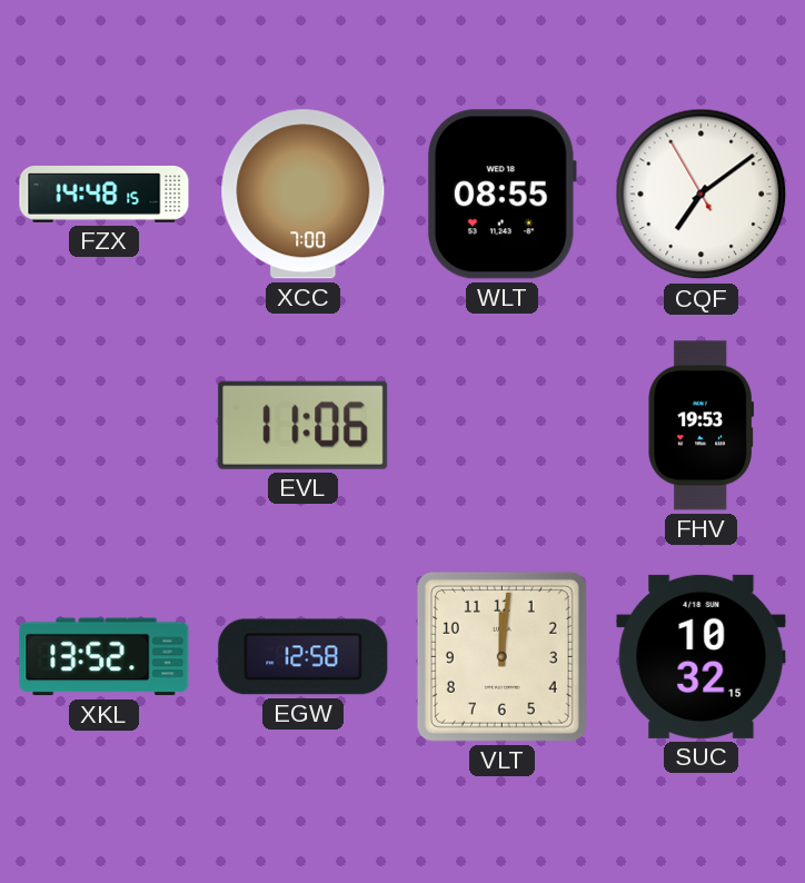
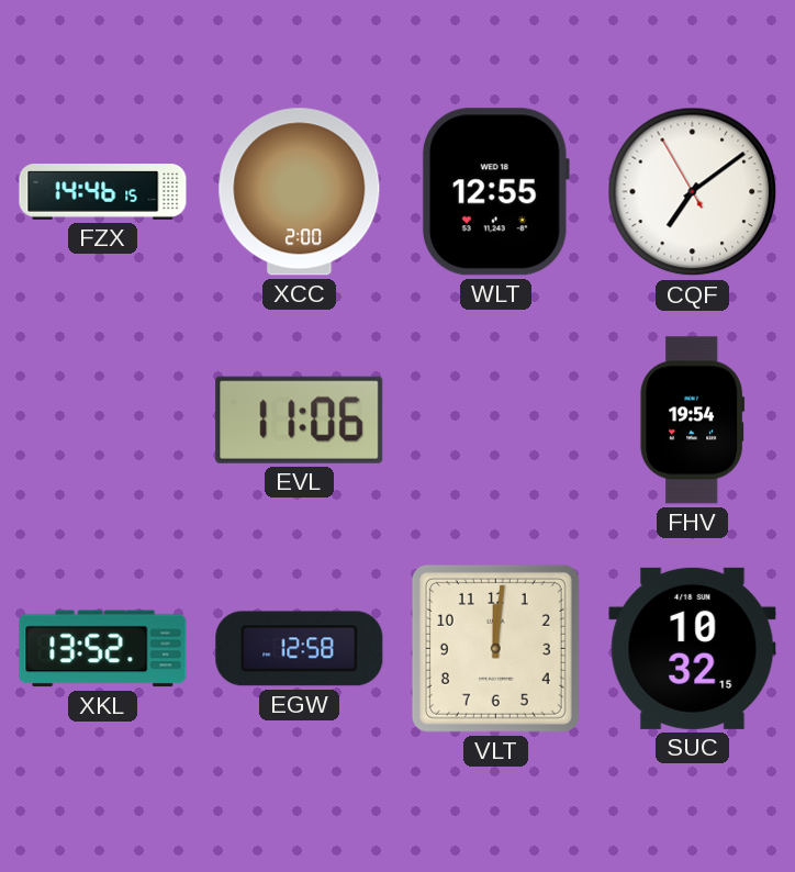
FZX: 14:48 -> 14:46 (103, 192)
XCC: 7:00 -> 2:00 (300, 192)
WLT: 08:55 -> 12:55 (495, 192)
FHV: 19:53 -> 19:54 (693, 421)
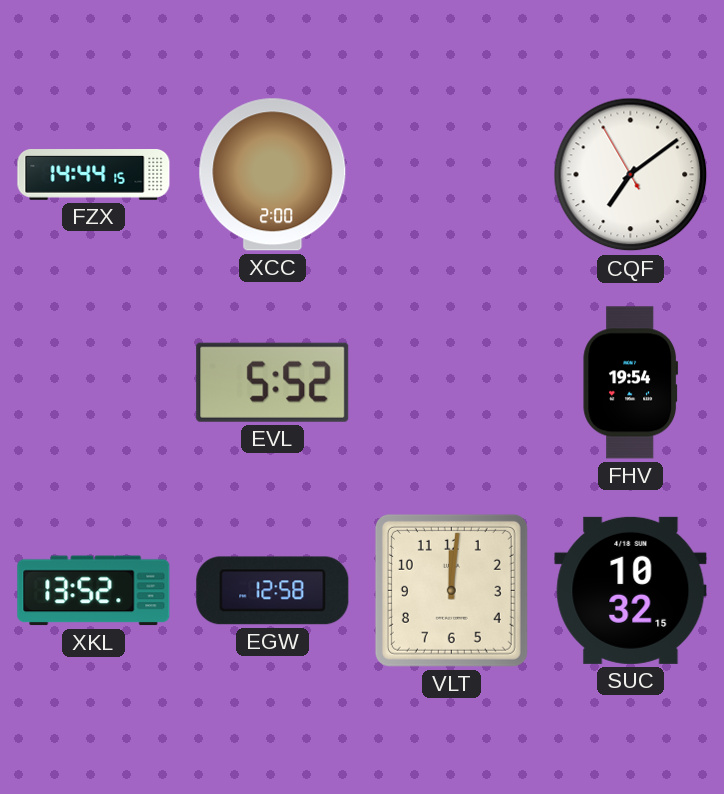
FZX: 14:46 -> 14:44 (94, 175)
WLT: 12:55 -> none (495, 192)
EVL: 11:06 -> 5:52 (273, 382)
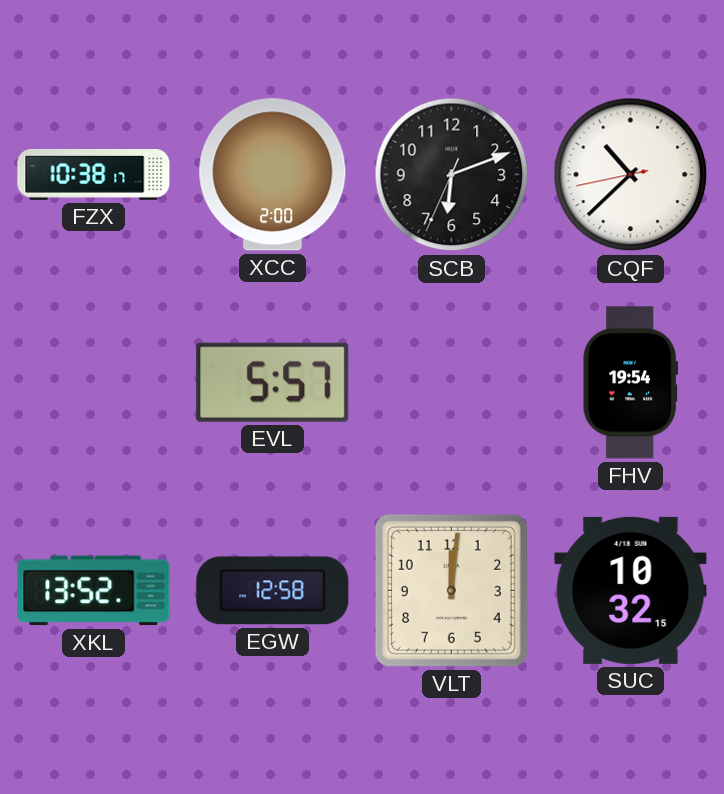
FZX: 14:44 -> 10:38 (94, 175)
SCB: none -> 6:11 (452, 175)
CQF: 7:08 -> 10:37 (631, 175)
EVL: 5:52 -> 5:57 (273, 382)
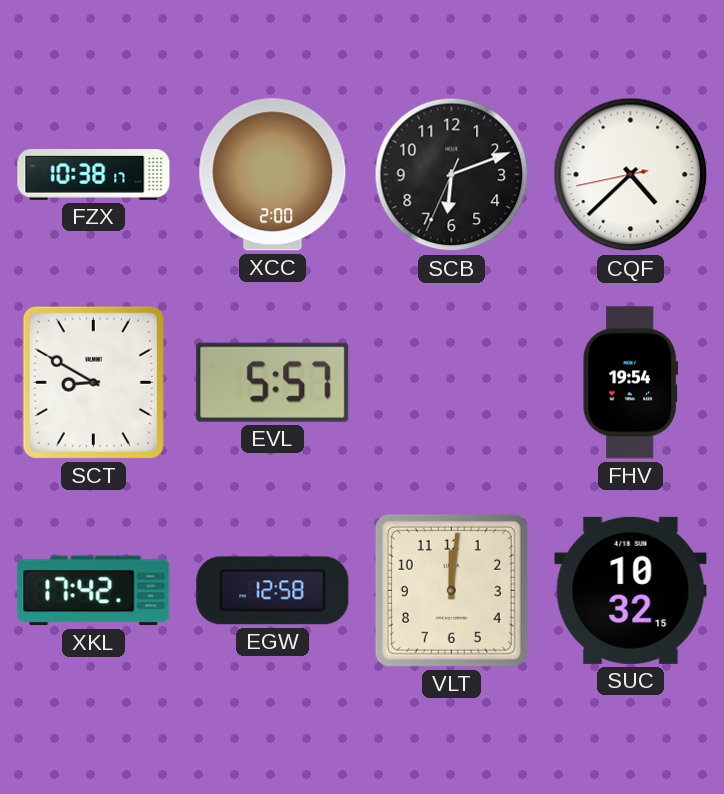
CQF: 10:37 -> 4:37 (631, 175)
SCT: none -> 8:50 (93, 382)
XKL: 13:52 -> 17:42 (94, 591)
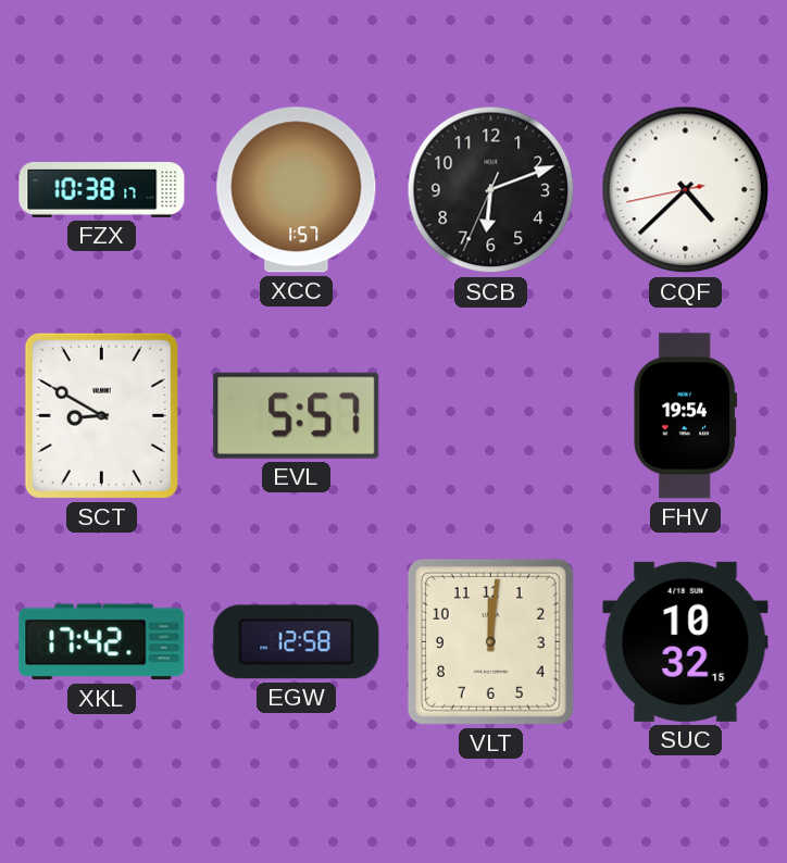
XCC: 2:00 -> 1:57 (297, 190)
